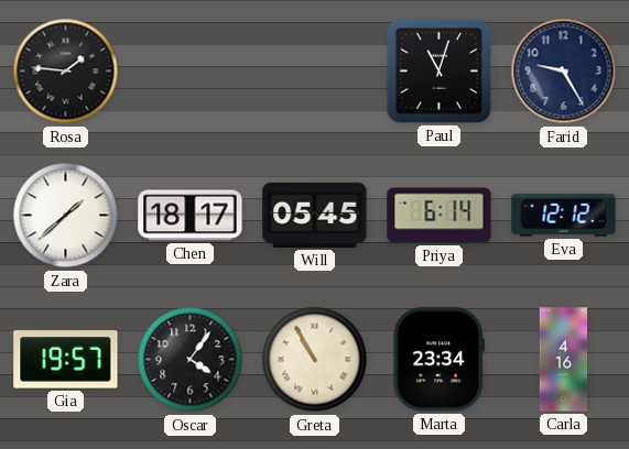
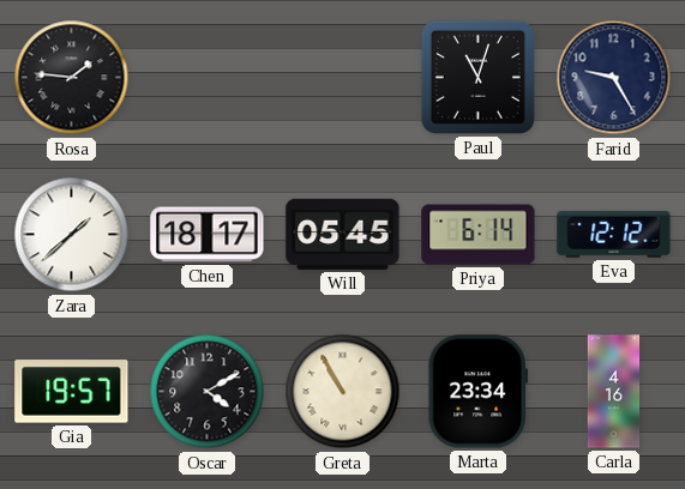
Oscar: 4:06 -> 4:10 (208, 392)
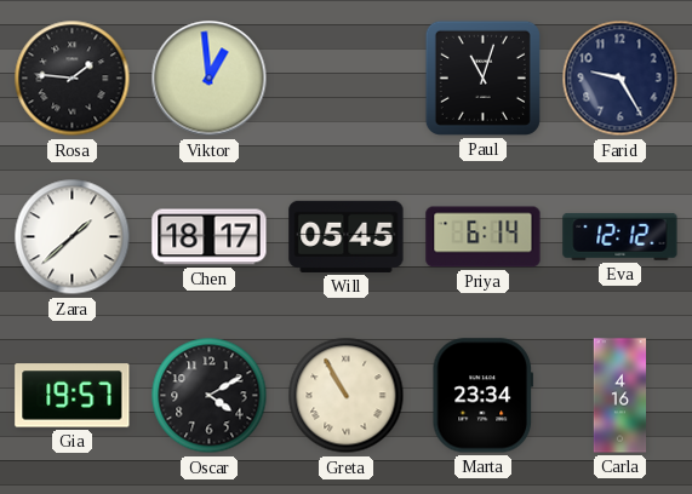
Viktor: none -> 12:59 (210, 79)
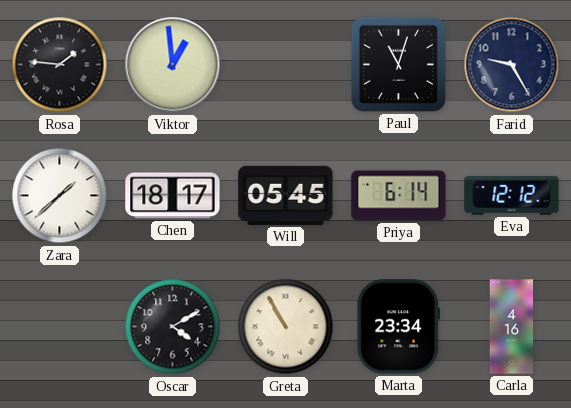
Gia: 19:57 -> none (73, 396)
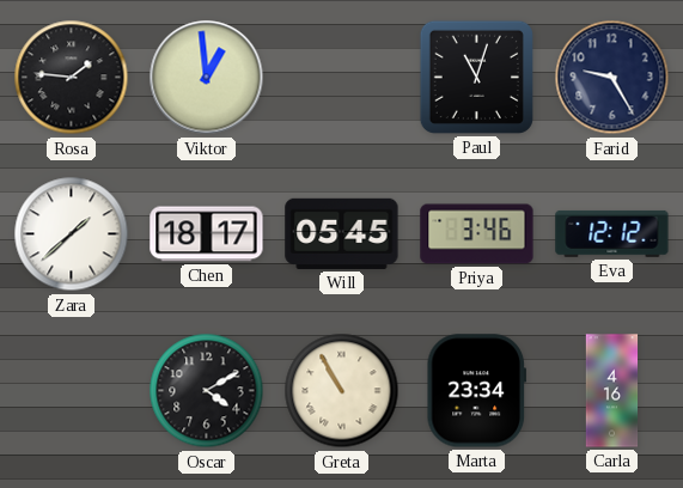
Priya: 6:14 -> 3:46 (477, 234)
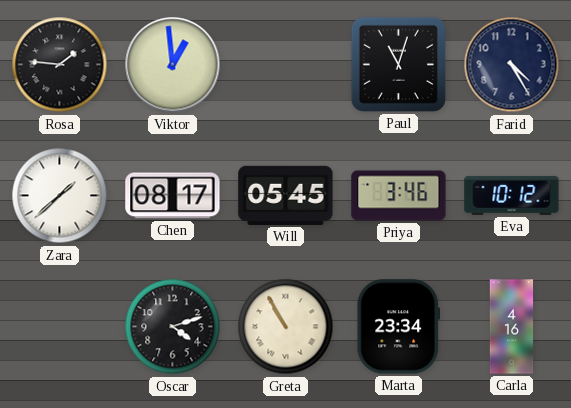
Farid: 9:25 -> 4:25 (512, 65)
Chen: 18:17 -> 08:17 (173, 196)
Eva: 12:12 -> 10:12 (512, 195)
Oscar: 4:10 -> 4:12 (173, 327)
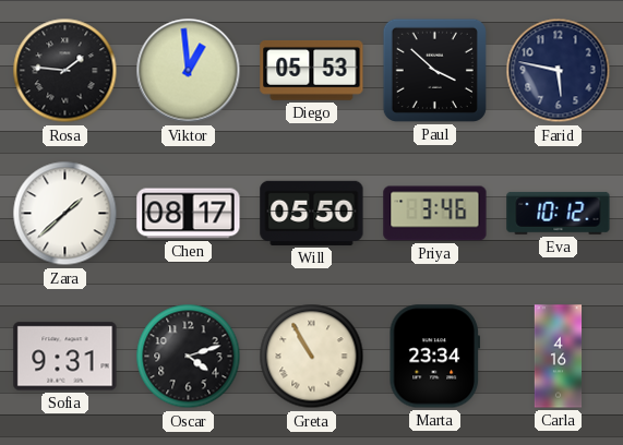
Diego: none -> 05:53 (312, 70)
Paul: 11:03 -> 3:52 (434, 70)
Farid: 4:25 -> 5:47 (559, 71)
Will: 05:45 -> 05:50 (312, 213)
Sofia: none -> 9:31 (65, 357)
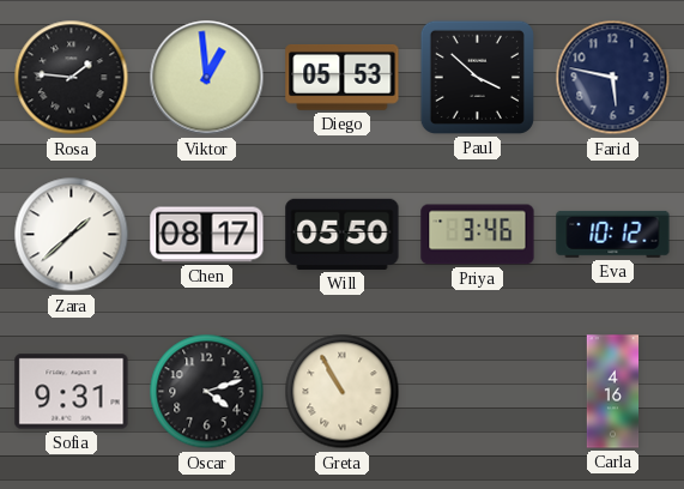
Marta: 23:34 -> none (434, 357)
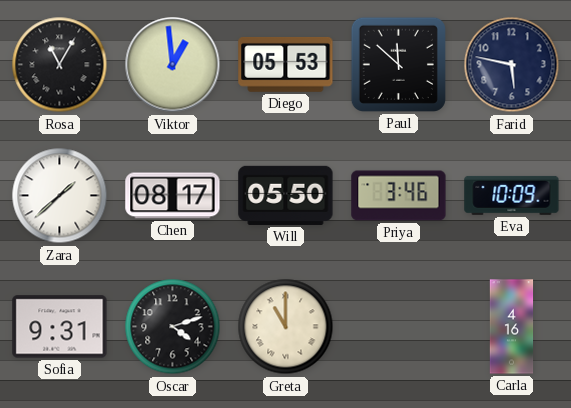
Rosa: 1:46 -> 11:05 (60, 65)
Paul: 3:52 -> 11:52 (398, 64)
Eva: 10:12 -> 10:09 (512, 195)
Greta: 10:55 -> 11:00 (286, 327)
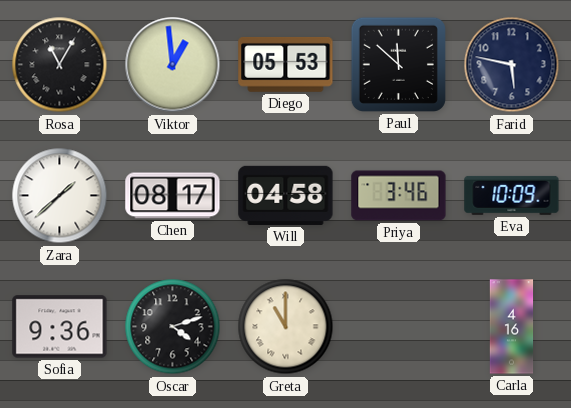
Will: 05:50 -> 04:58 (286, 195)
Sofia: 9:31 -> 9:36 (60, 327)
